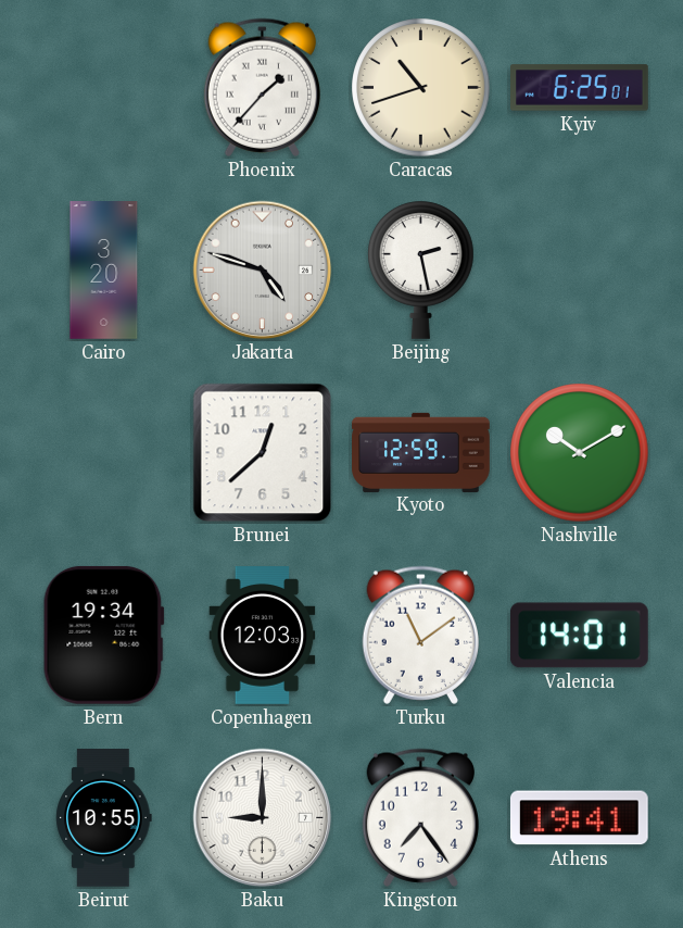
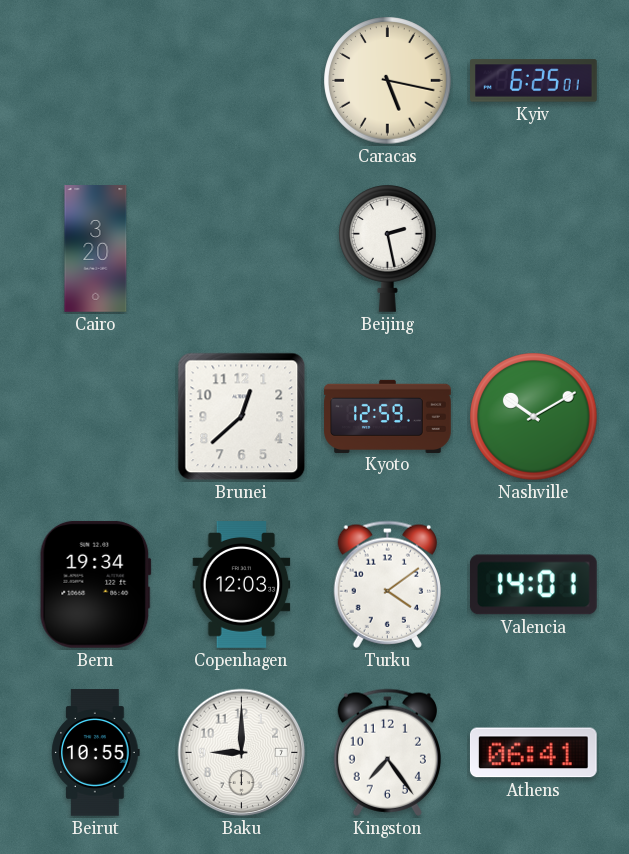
Phoenix: 1:37 -> none (262, 87)
Caracas: 10:42 -> 5:17 (388, 81)
Jakarta: 4:48 -> none (263, 271)
Turku: 11:09 -> 4:09 (387, 584)
Athens: 19:41 -> 06:41 (533, 753)
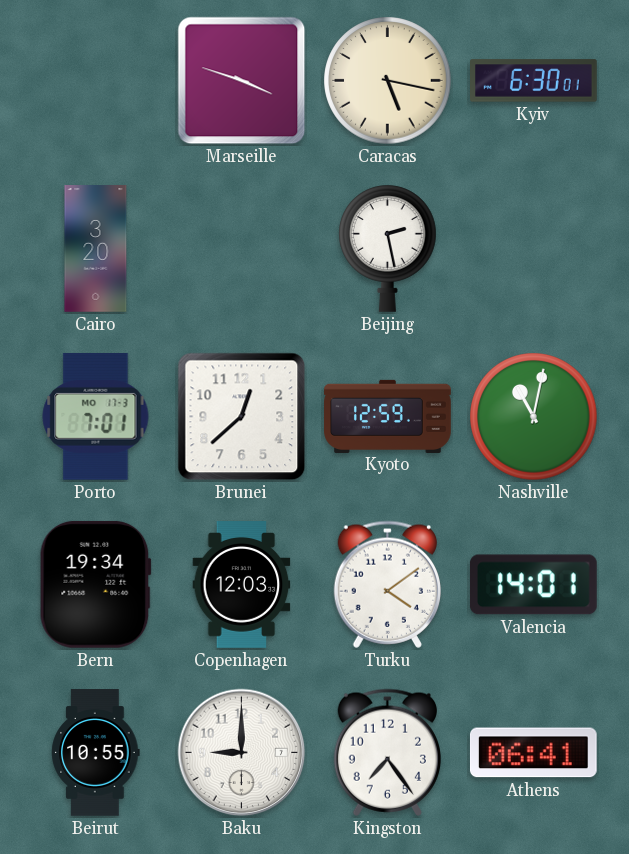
Marseille: none -> 3:48 (242, 81)
Kyiv: 6:25 -> 6:30 (534, 81)
Porto: none -> 7:01 (96, 416)
Nashville: 10:10 -> 11:02 (534, 417)
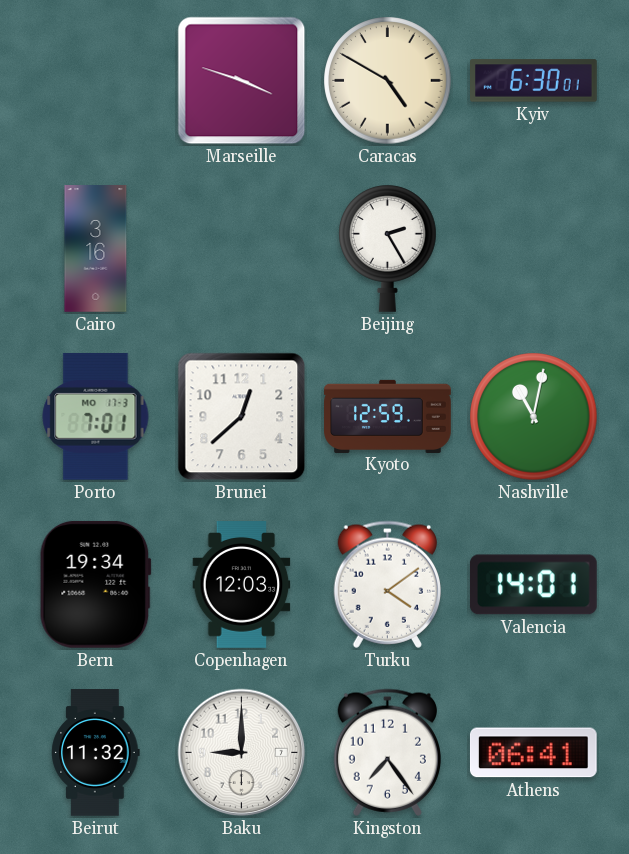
Caracas: 5:17 -> 4:50 (388, 81)
Cairo: 3:20 -> 3:16 (96, 249)
Beijing: 2:28 -> 2:25 (388, 248)
Beirut: 10:55 -> 11:32 (96, 753)
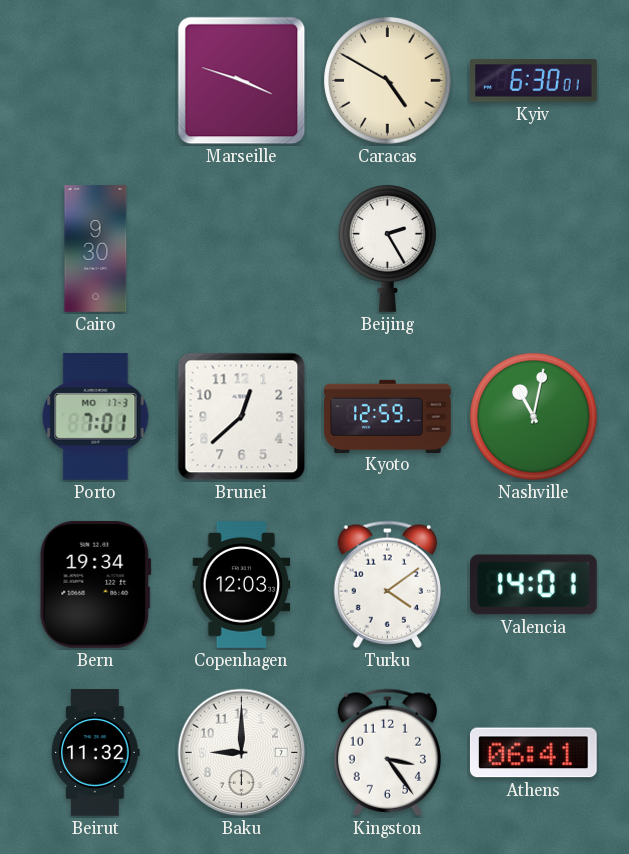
Cairo: 3:16 -> 9:30 (96, 249)
Kingston: 7:24 -> 3:24 (387, 752)
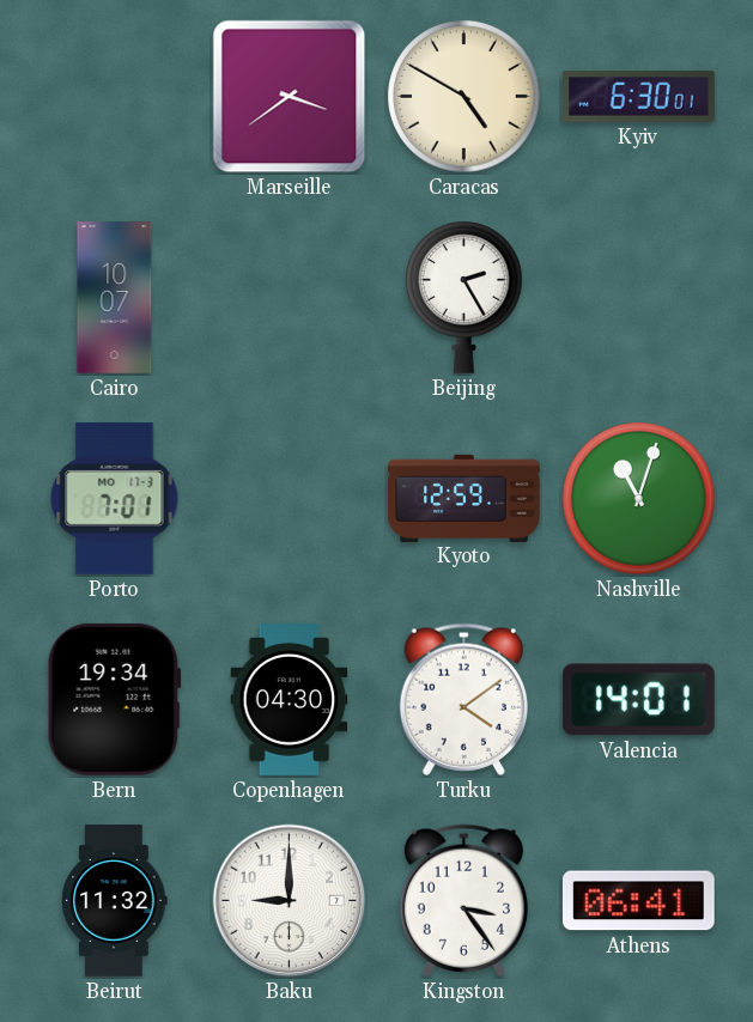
Marseille: 3:48 -> 3:39 (290, 97)
Cairo: 9:30 -> 10:07 (115, 298)
Brunei: 12:38 -> none (242, 417)
Nashville: 11:02 -> 11:03 (639, 499)
Copenhagen: 12:03 -> 04:30 (290, 700)
